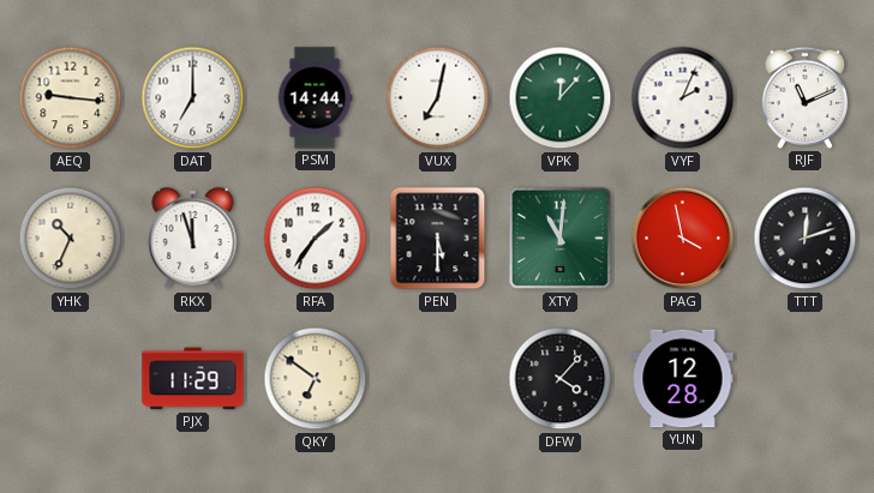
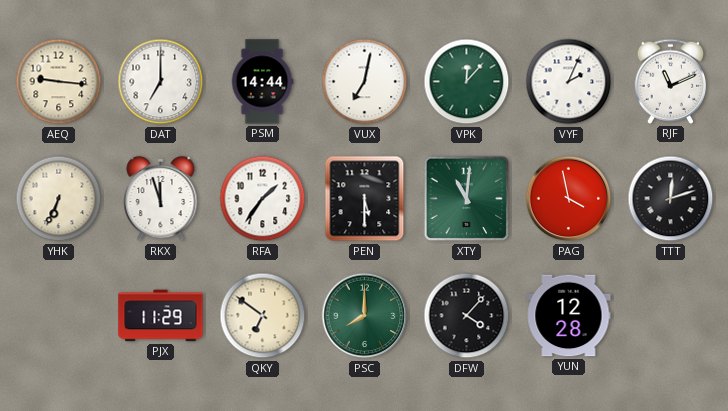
YHK: 10:34 -> 6:34 (59, 199)
PSC: none -> 8:00 (365, 316)
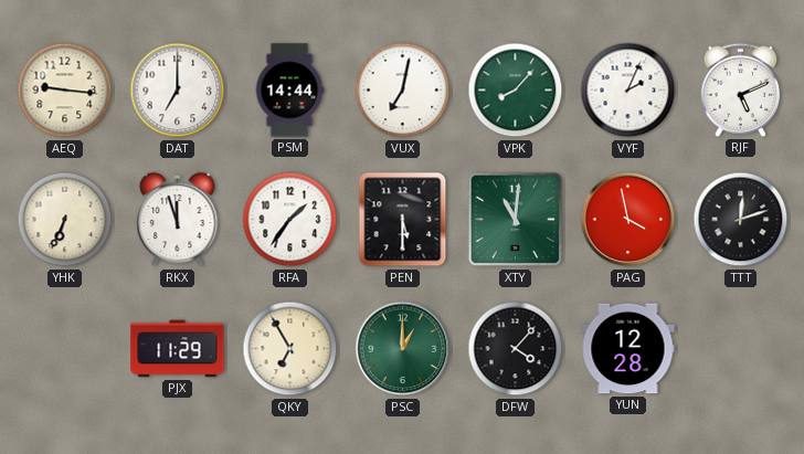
VPK: 12:07 -> 8:07 (516, 91)
RJF: 11:11 -> 5:11 (741, 89)
QKY: 6:51 -> 6:55 (290, 349)
PSC: 8:00 -> 1:00 (403, 349)
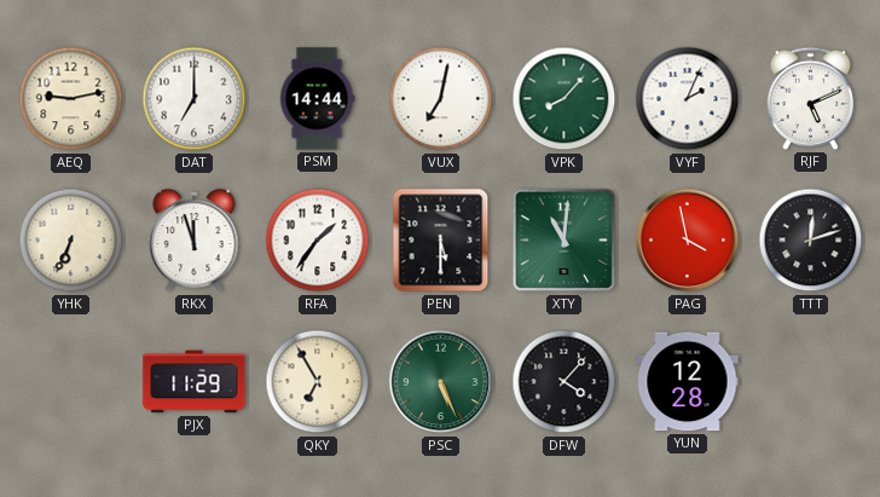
AEQ: 9:16 -> 9:13 (71, 99)
PSC: 1:00 -> 5:26 (441, 382)
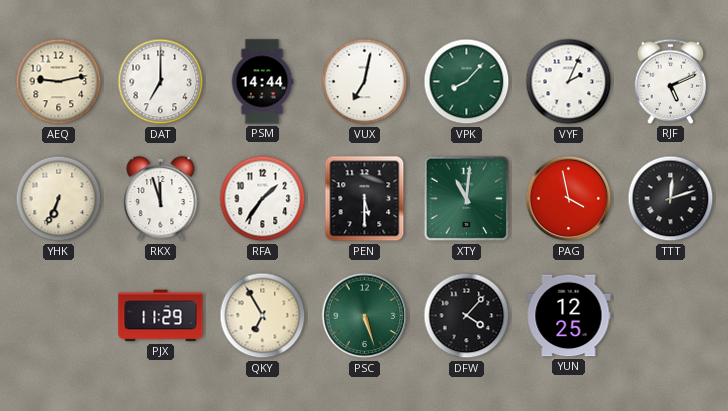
PSC: 5:26 -> 5:27 (365, 316)
YUN: 12:28 -> 12:25 (569, 316)
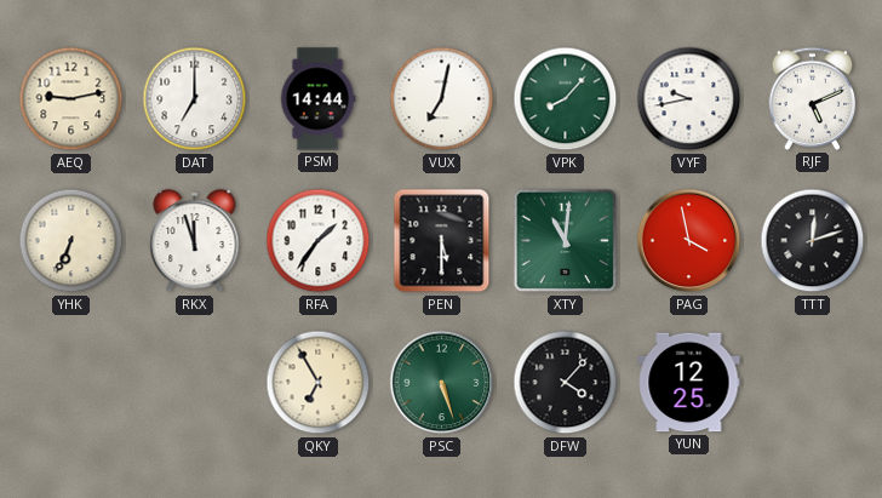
VYF: 2:04 -> 9:43 (689, 99)
PJX: 11:29 -> none (161, 316)
